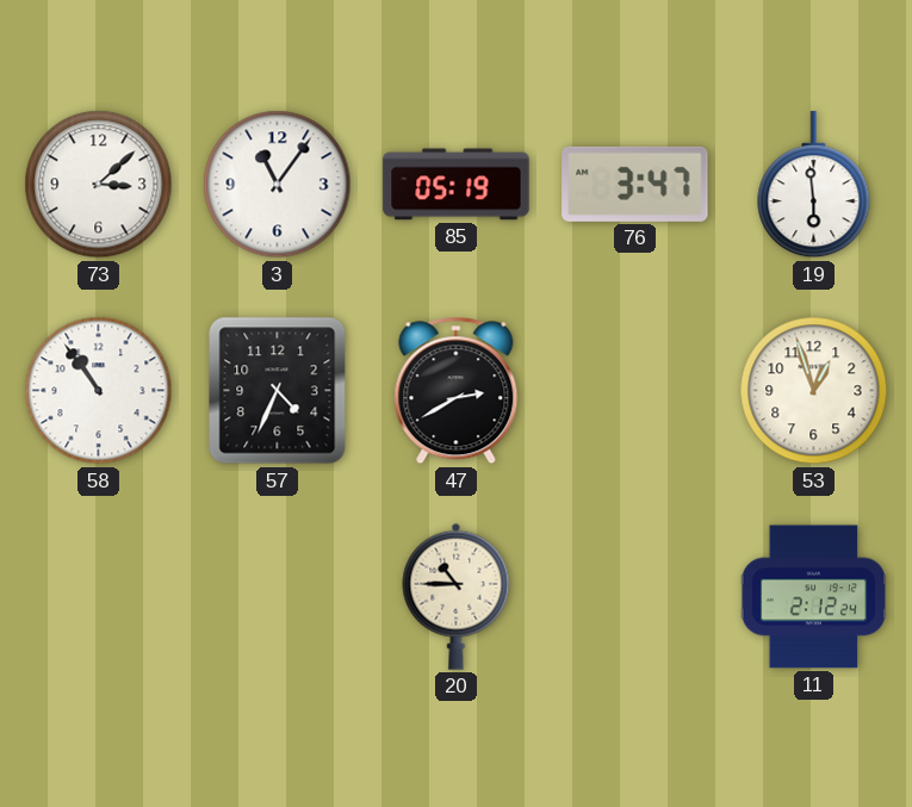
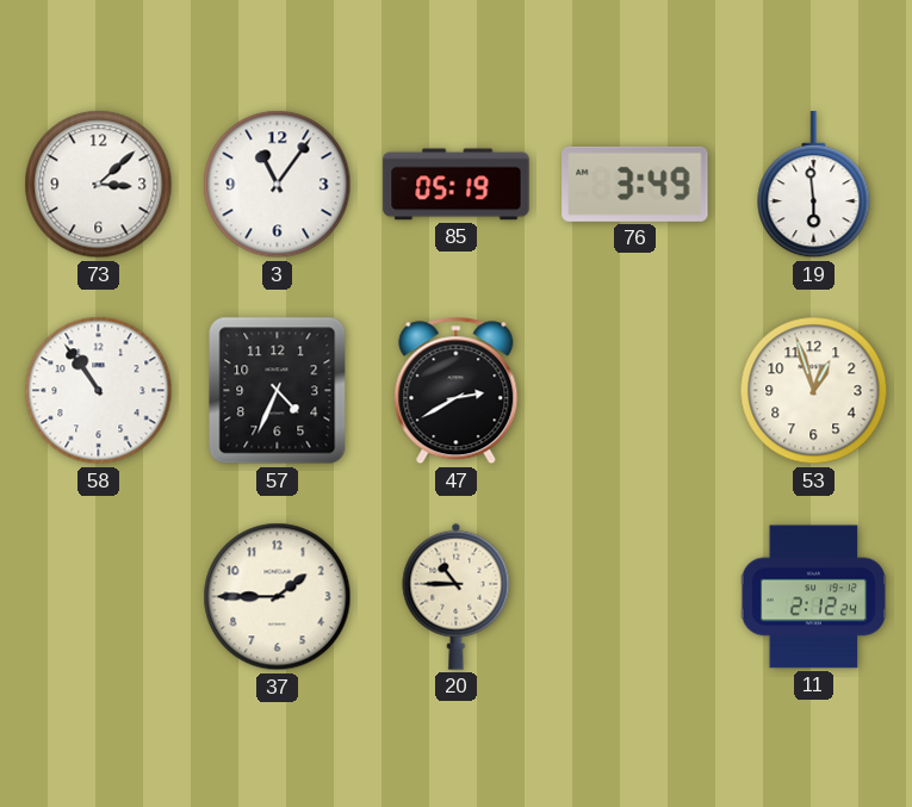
76: 3:47 -> 3:49 (635, 184)
37: none -> 1:45 (278, 597)
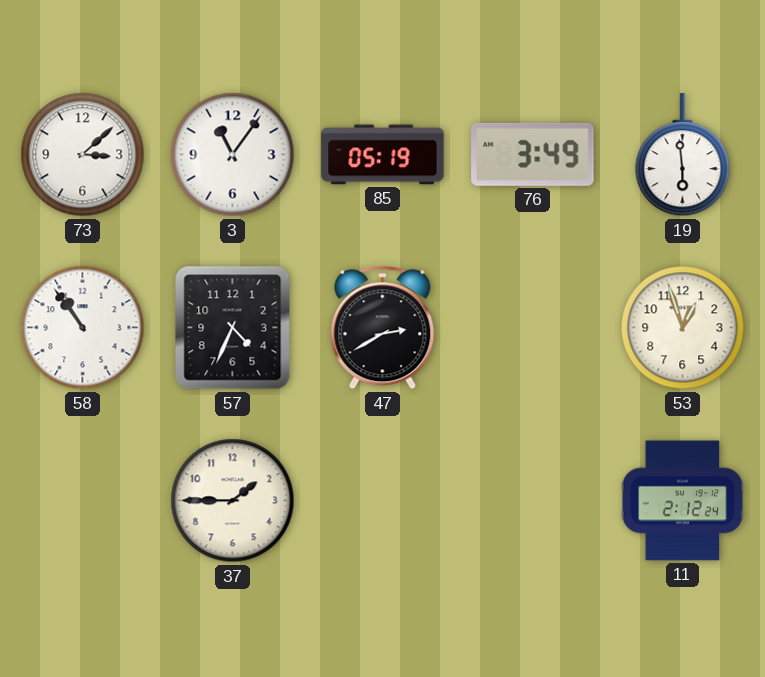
20: 10:45 -> none (457, 596)
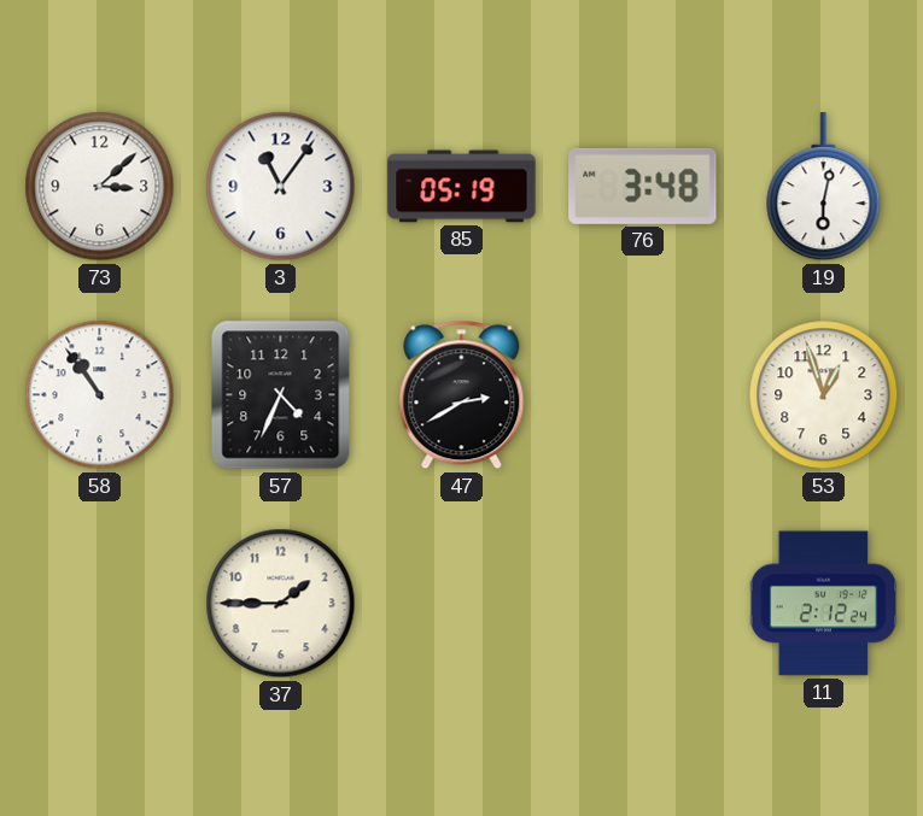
76: 3:49 -> 3:48 (643, 186)
19: 5:59 -> 6:02 (824, 187)
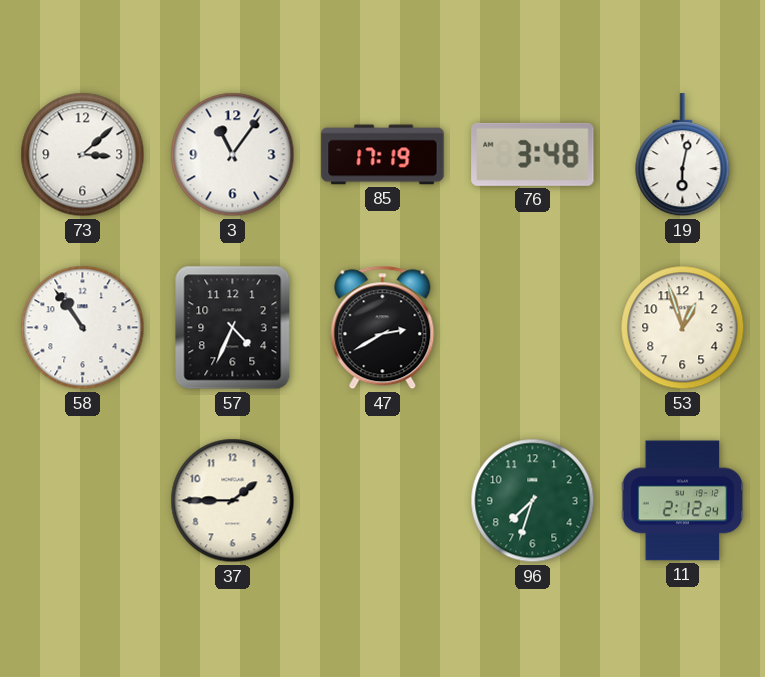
85: 05:19 -> 17:19 (383, 155)
96: none -> 7:33 (533, 501)
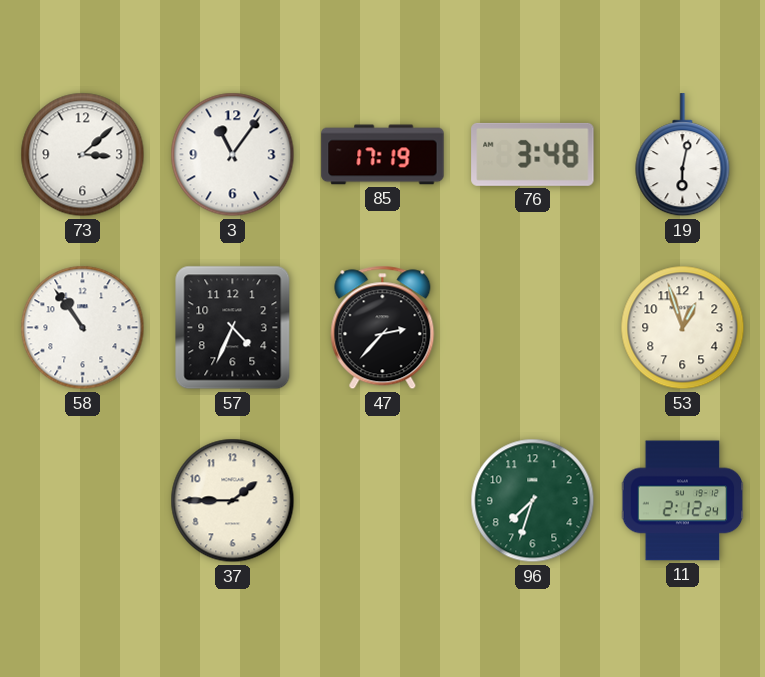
47: 2:40 -> 2:37 (383, 328)
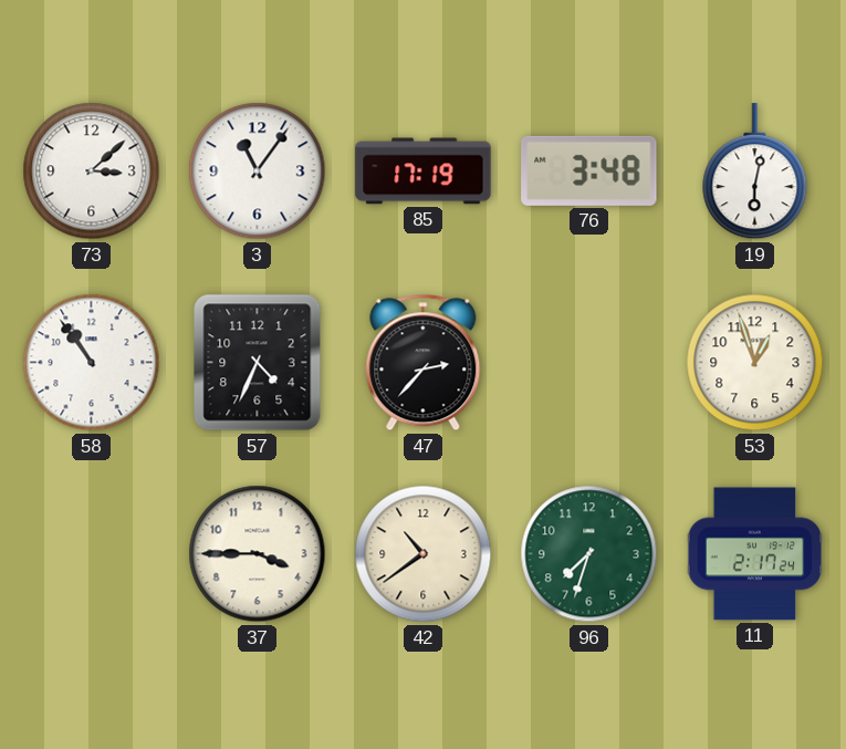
37: 1:45 -> 3:45 (258, 554)
42: none -> 10:39 (424, 554)
11: 2:12 -> 2:17 (755, 554)
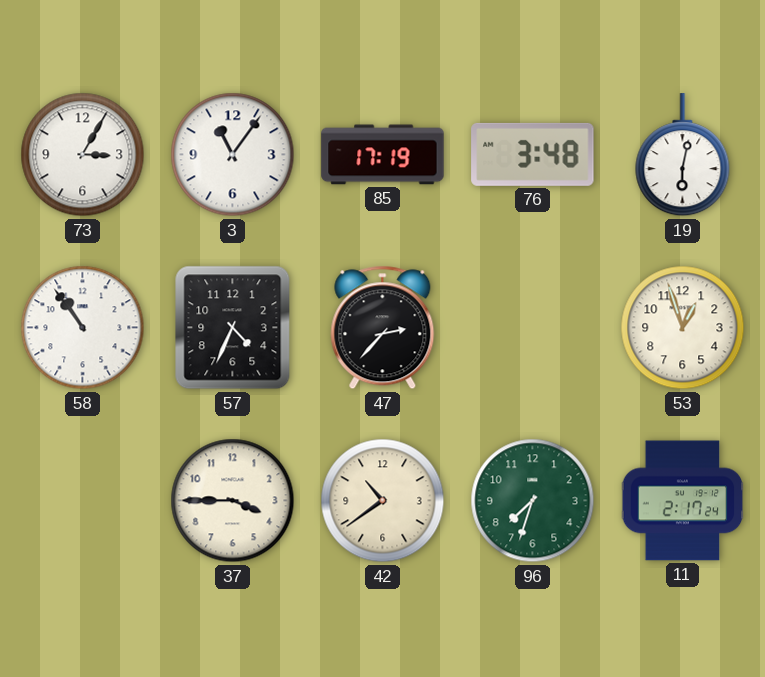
73: 3:08 -> 3:05 (83, 155)
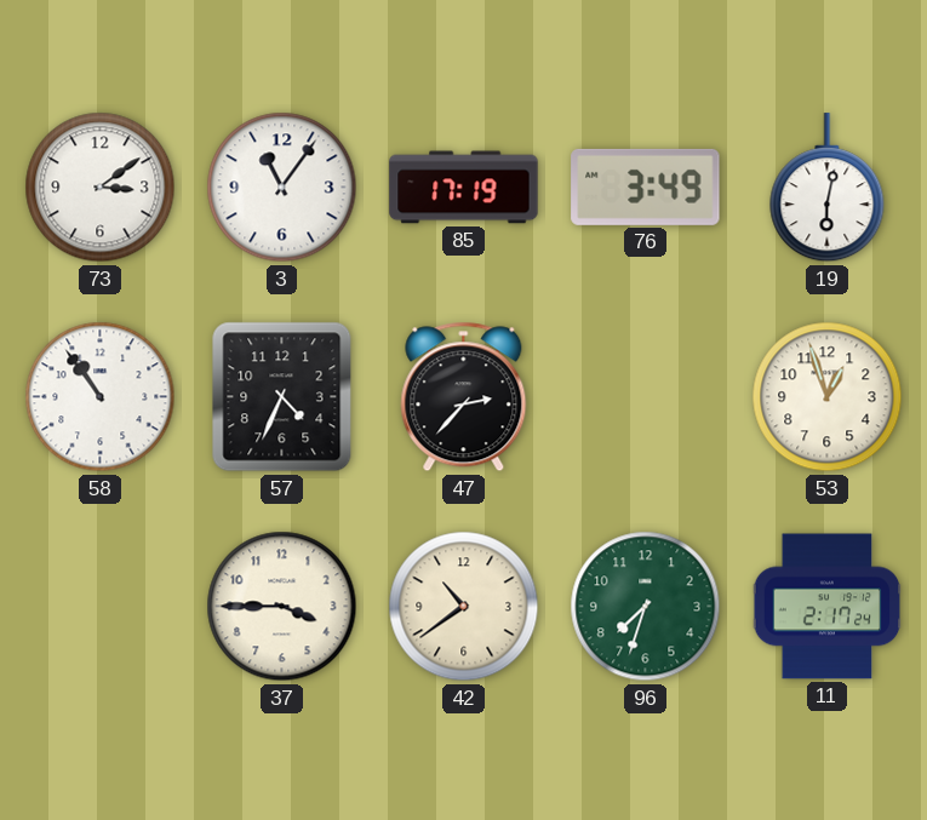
73: 3:05 -> 3:09 (101, 188)
76: 3:48 -> 3:49 (646, 187)
